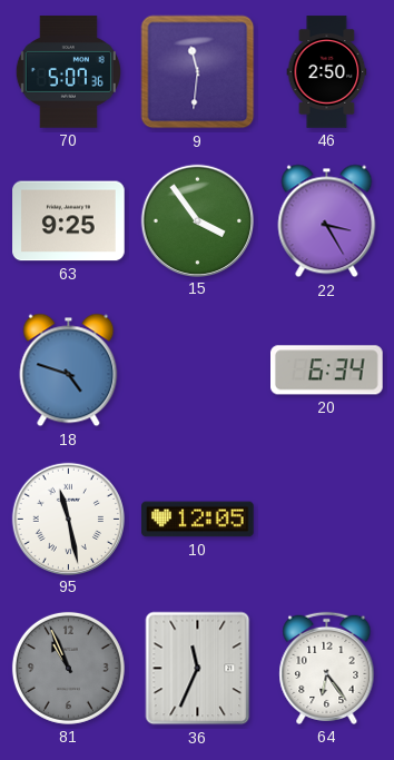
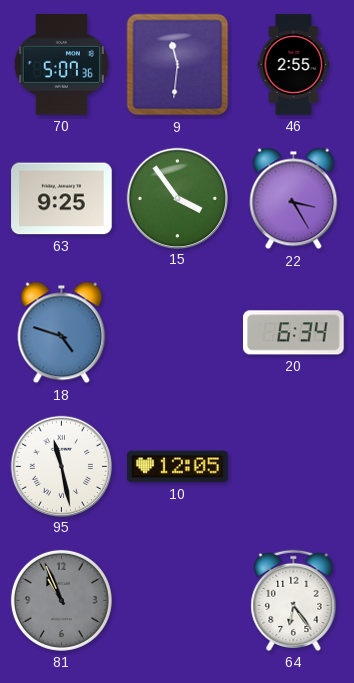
46: 2:50 -> 2:55 (294, 65)
36: 11:34 -> none (198, 669)
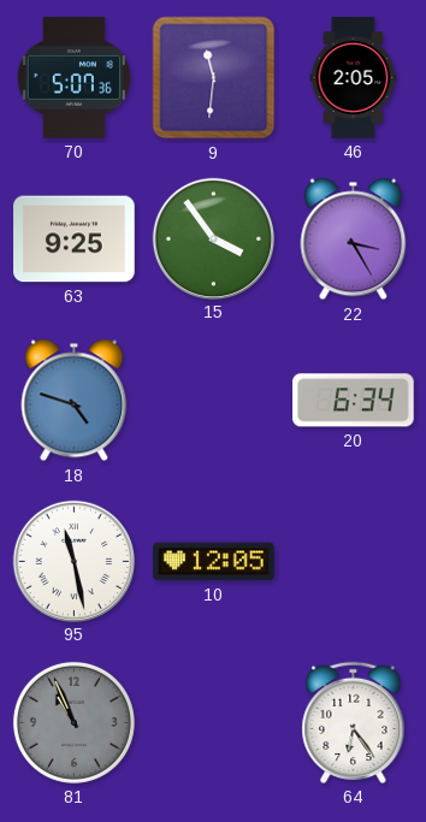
46: 2:55 -> 2:05 (354, 78)
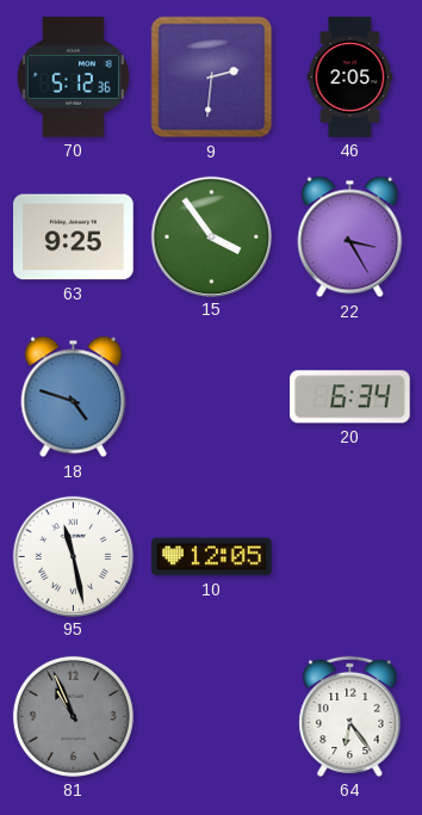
70: 5:07 -> 5:12 (73, 78)
9: 11:31 -> 2:31 (212, 78)
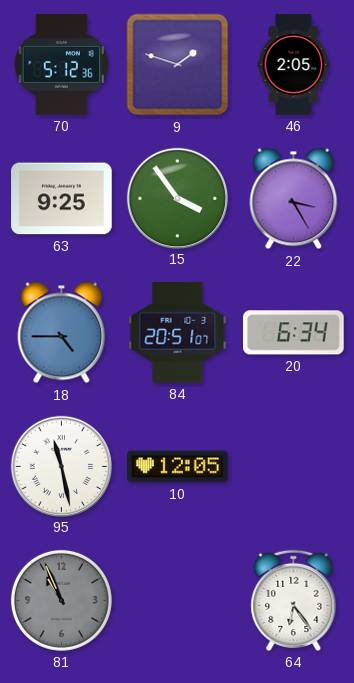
9: 2:31 -> 1:48 (178, 65)
18: 4:48 -> 4:45 (62, 333)
84: none -> 20:51 (178, 333)
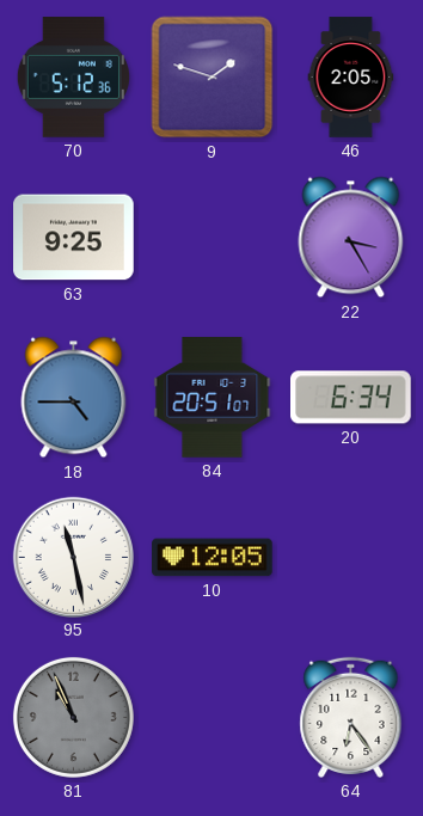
15: 3:54 -> none (177, 198)
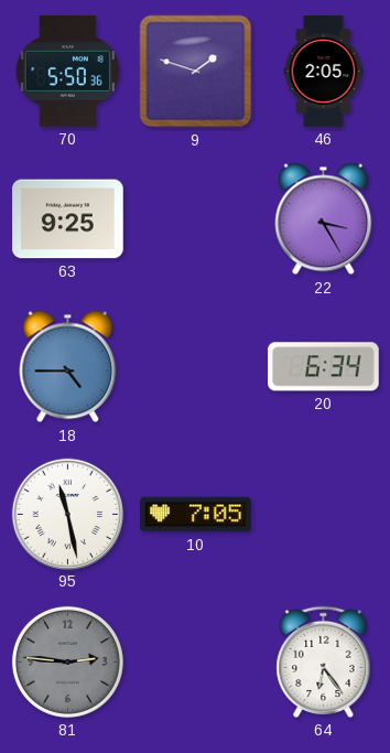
70: 5:12 -> 5:50 (67, 72)
84: 20:51 -> none (213, 398)
10: 12:05 -> 7:05 (196, 515)
81: 10:56 -> 2:46 (67, 661)
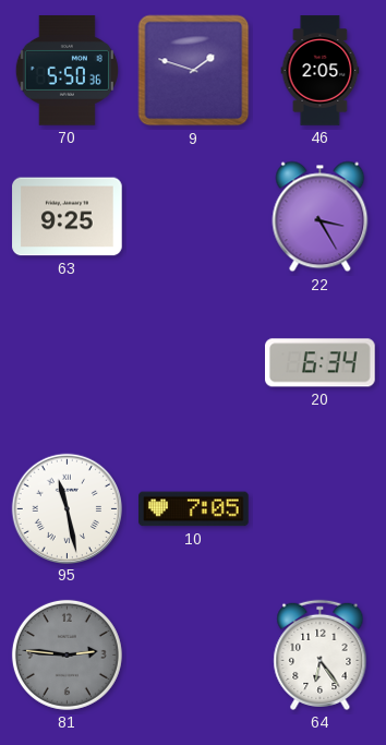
18: 4:45 -> none (68, 367)
